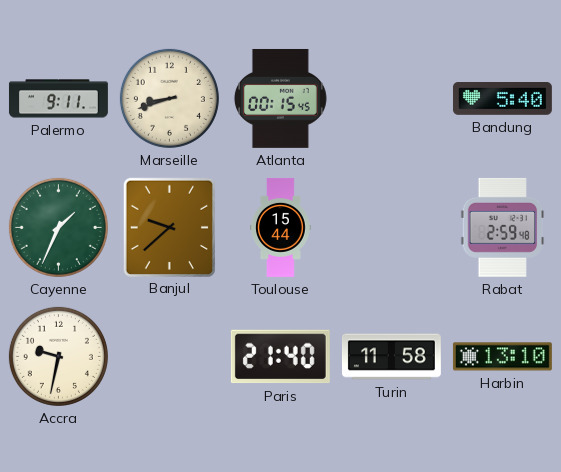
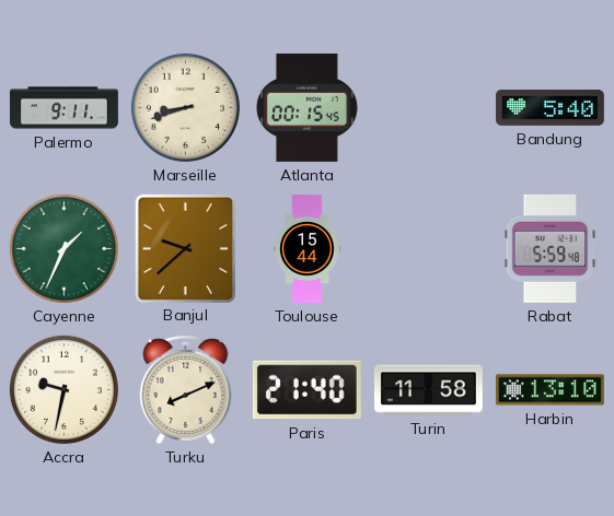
Rabat: 2:59 -> 5:59 (551, 248)
Turku: none -> 8:11 (186, 389)
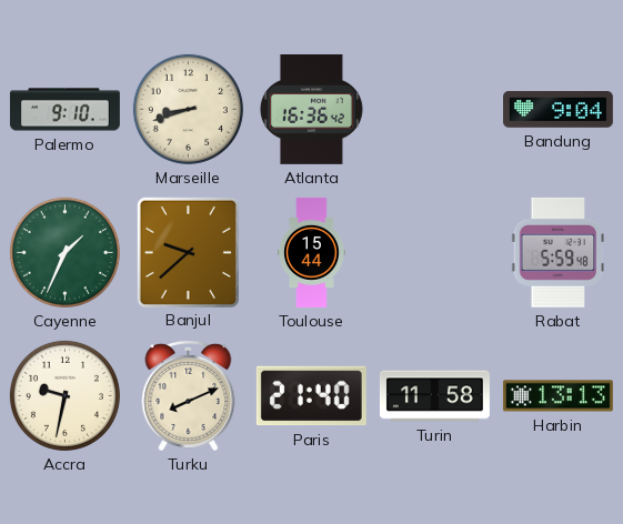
Palermo: 9:11 -> 9:10 (64, 110)
Atlanta: 00:15 -> 16:36 (311, 109)
Bandung: 5:40 -> 9:04 (557, 110)
Harbin: 13:10 -> 13:13 (557, 396)
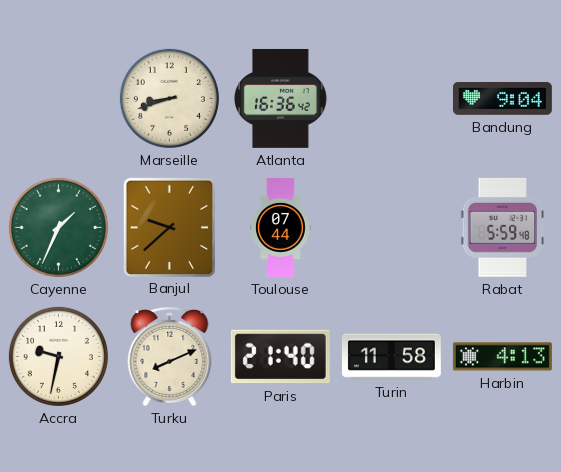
Palermo: 9:10 -> none (64, 110)
Toulouse: 15:44 -> 07:44 (281, 227)
Harbin: 13:13 -> 4:13 (502, 357)
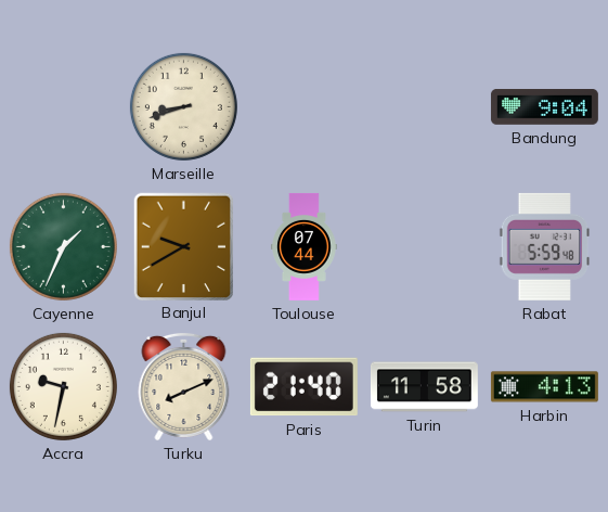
Atlanta: 16:36 -> none (280, 98)
Banjul: 9:38 -> 9:40 (183, 246)
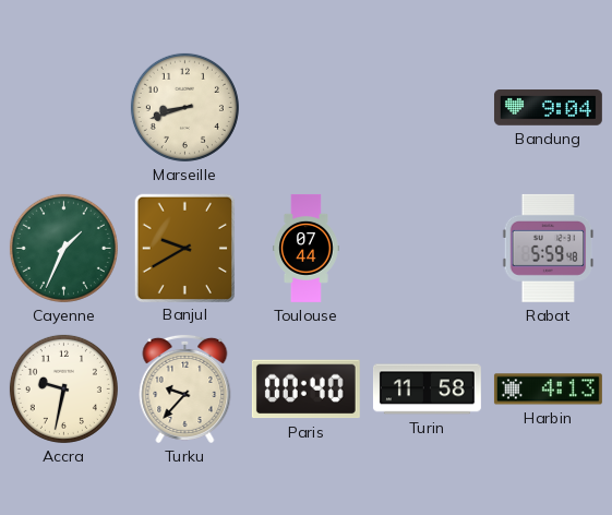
Turku: 8:11 -> 9:37 (185, 388)
Paris: 21:40 -> 00:40 (305, 390)
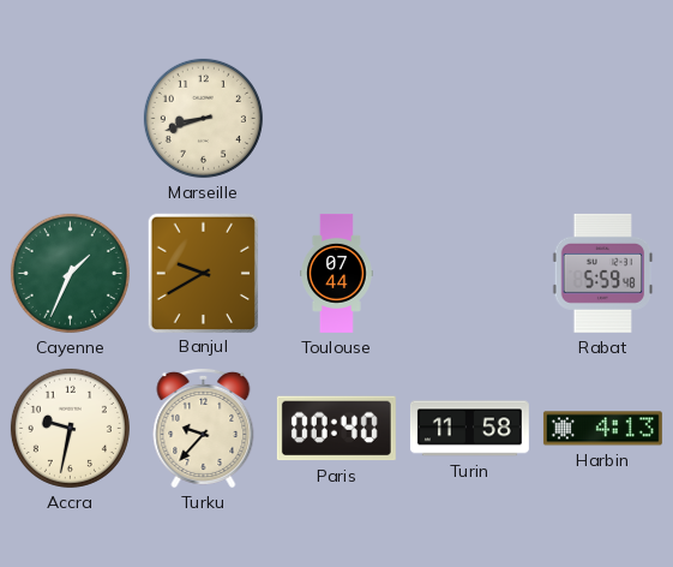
Bandung: 9:04 -> none (548, 108)
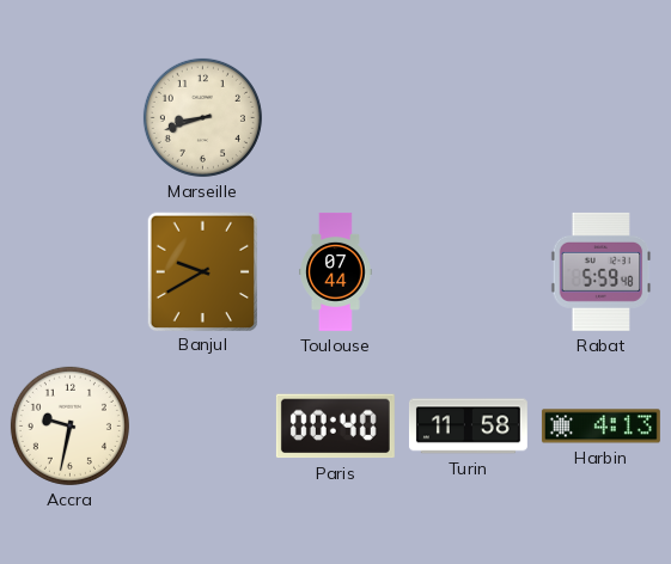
Cayenne: 1:34 -> none (70, 273)
Turku: 9:37 -> none (204, 428)
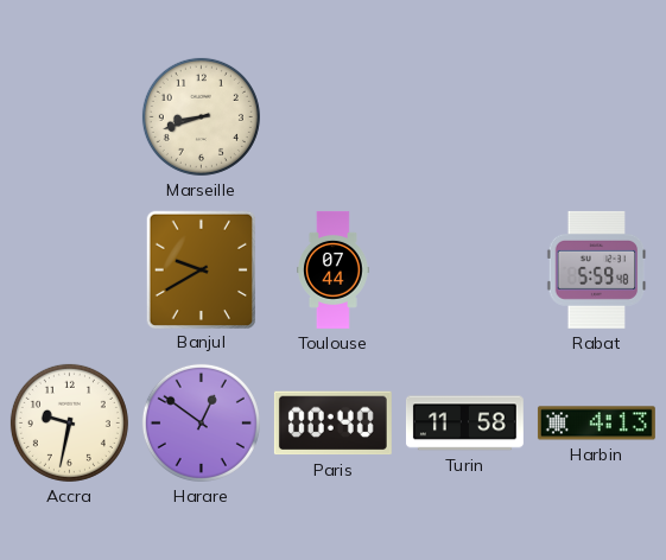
Harare: none -> 12:51 (201, 422)
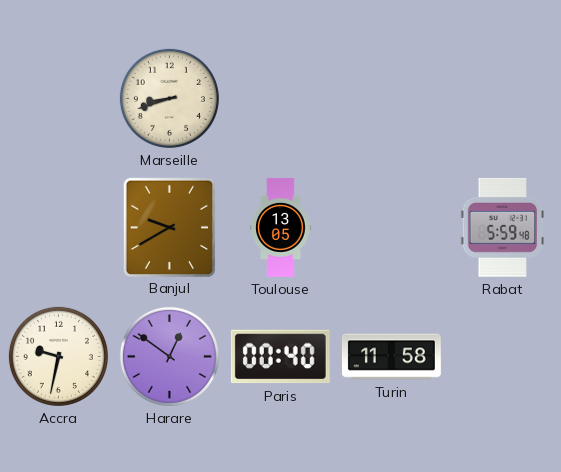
Toulouse: 07:44 -> 13:05 (281, 227)
Harbin: 4:13 -> none (596, 424)
